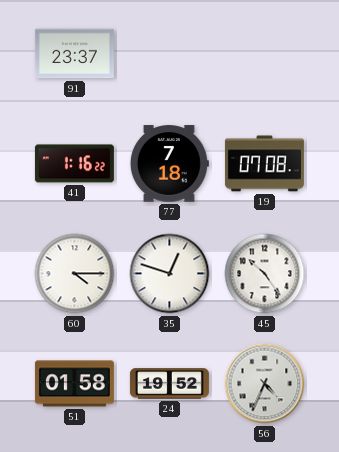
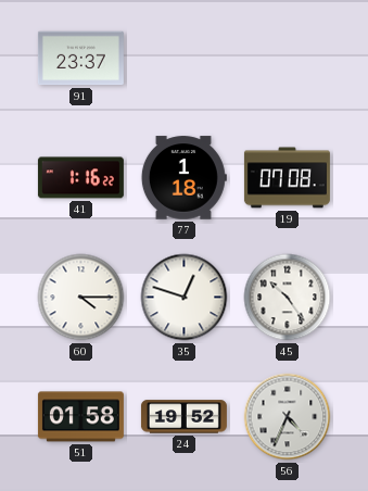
77: 7:18 -> 1:18 (183, 178)
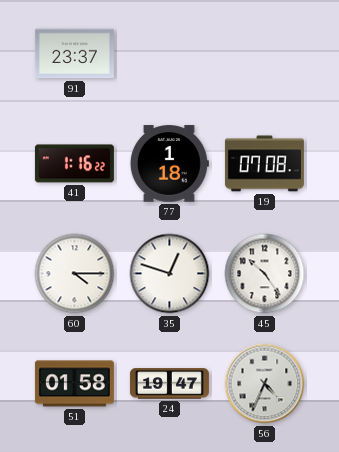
24: 19:52 -> 19:47 (169, 384)
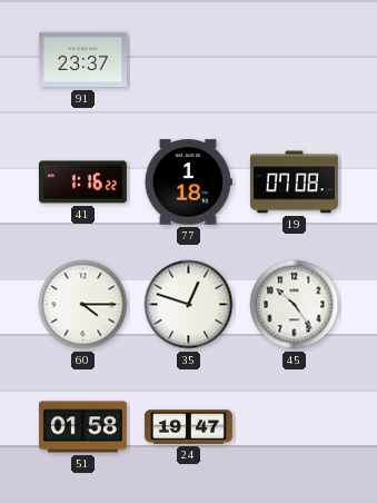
56: 4:34 -> none (265, 384)
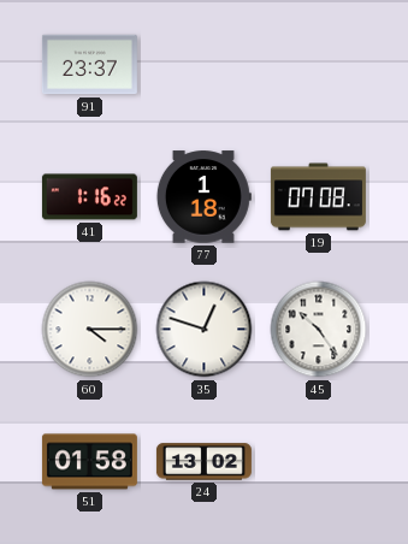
24: 19:47 -> 13:02 (203, 462)
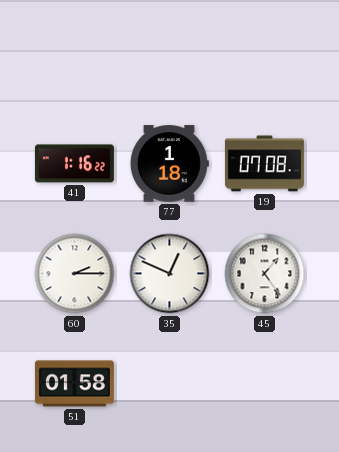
91: 23:37 -> none (89, 65)
60: 4:15 -> 2:15 (75, 274)
35: 12:48 -> 12:49 (170, 274)
45: 10:24 -> 1:24 (265, 274)
24: 13:02 -> none (203, 462)
